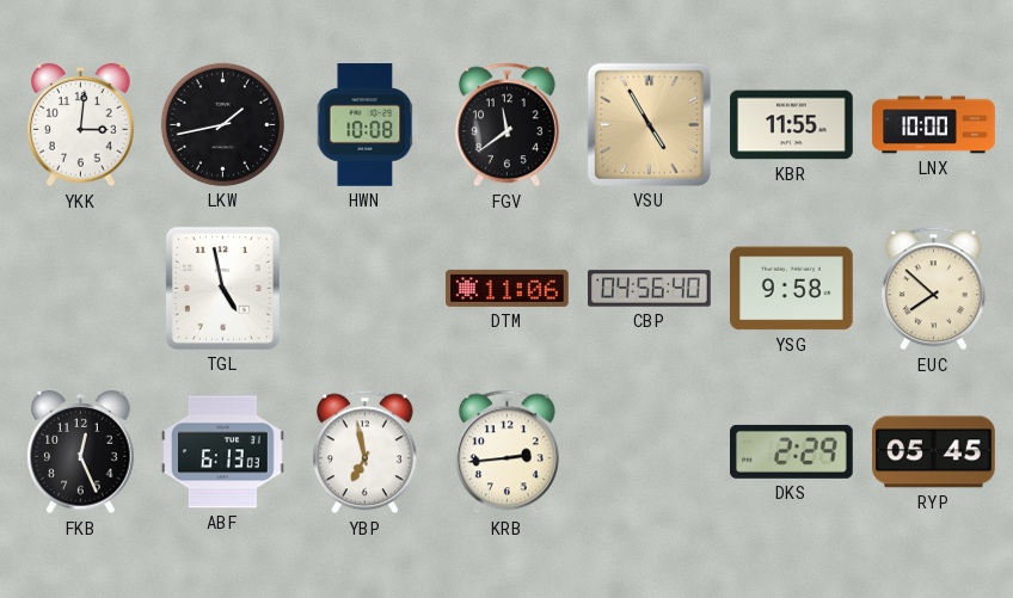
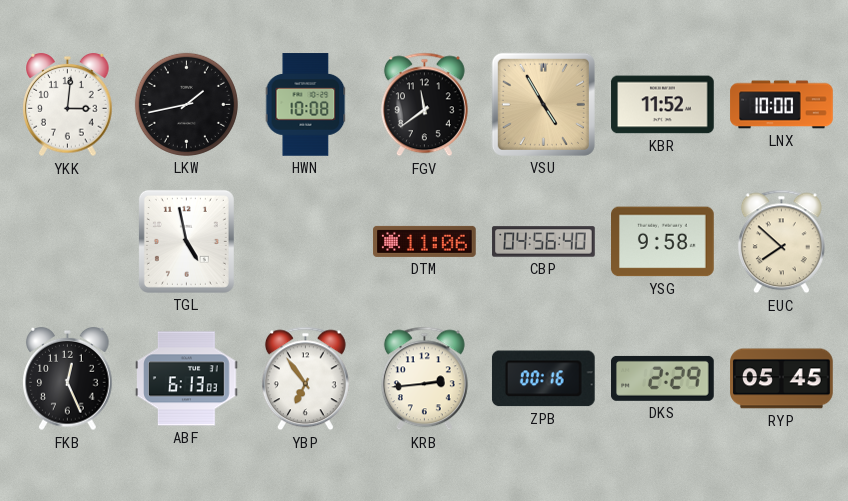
KBR: 11:55 -> 11:52 (663, 105)
YBP: 6:58 -> 6:54 (305, 379)
ZPB: none -> 00:16 (543, 379)
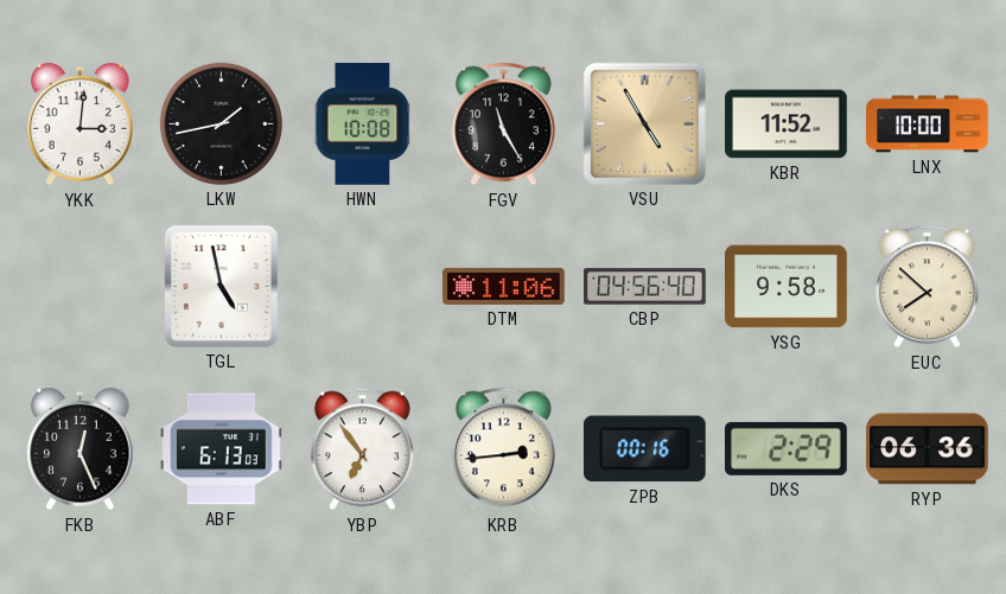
FGV: 11:39 -> 11:25 (503, 124)
RYP: 05:45 -> 06:36 (928, 449)
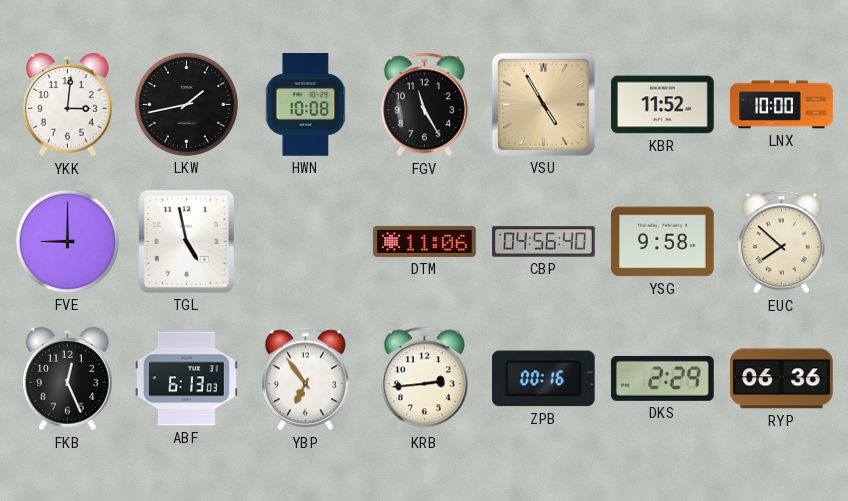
FVE: none -> 9:00 (67, 241)
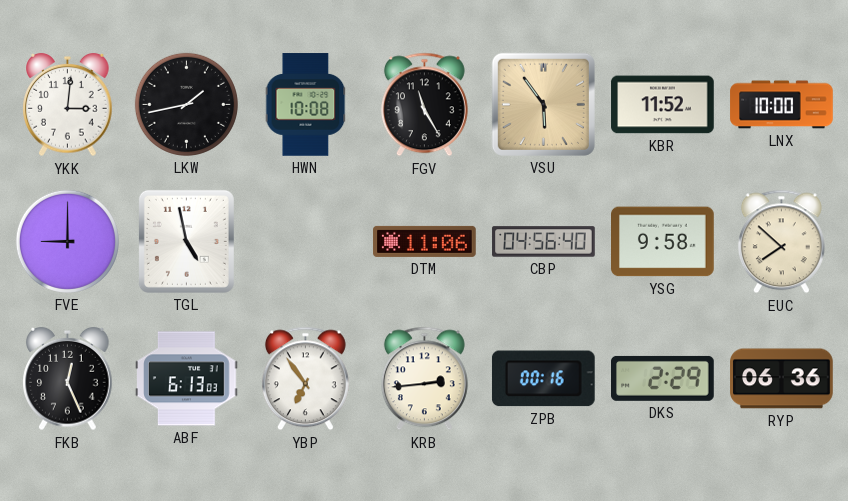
VSU: 4:55 -> 5:54 (543, 104)
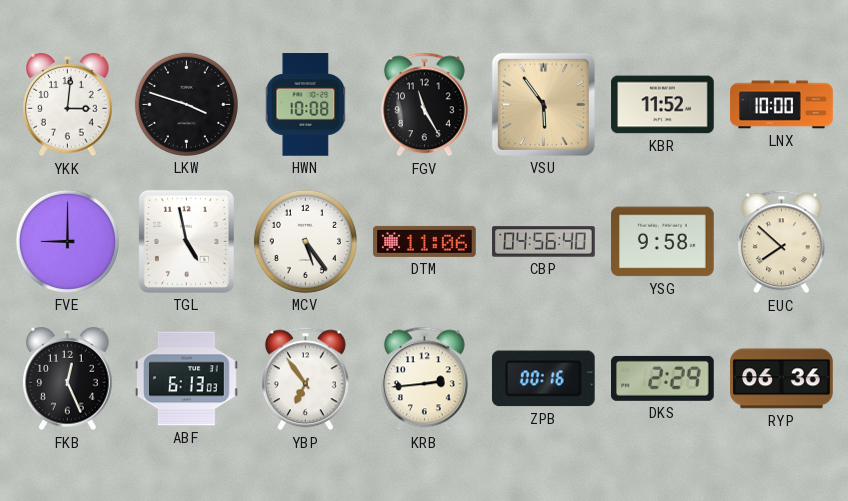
LKW: 1:43 -> 3:48 (186, 104)
MCV: none -> 5:24 (305, 241)
